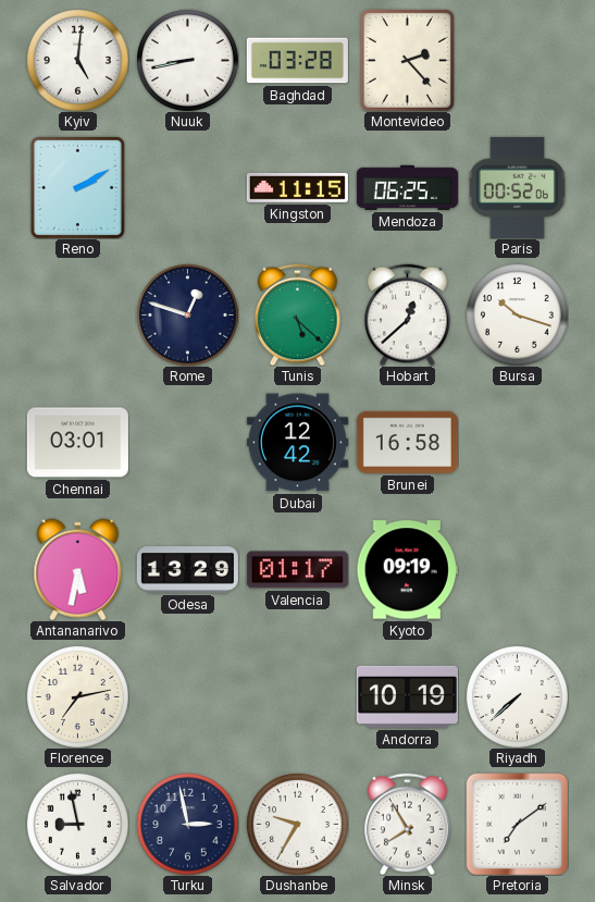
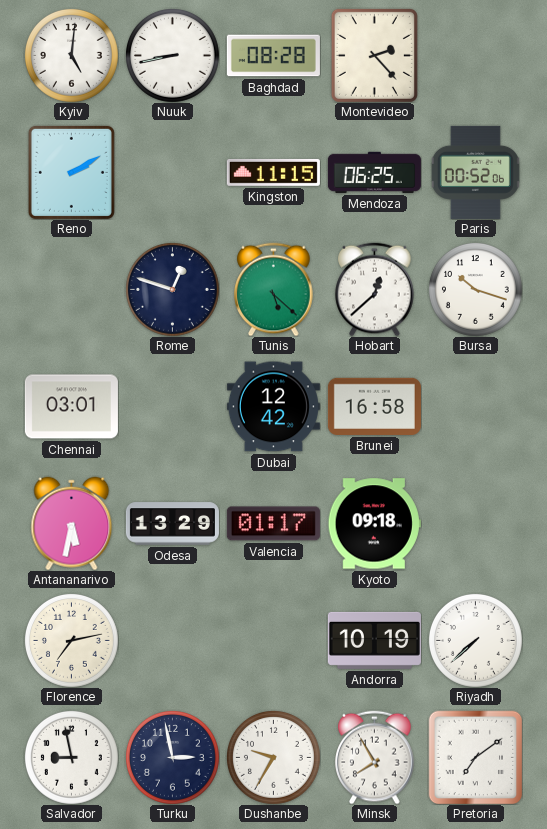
Baghdad: 03:28 -> 08:28 (273, 56)
Kyoto: 09:19 -> 09:18 (374, 524)
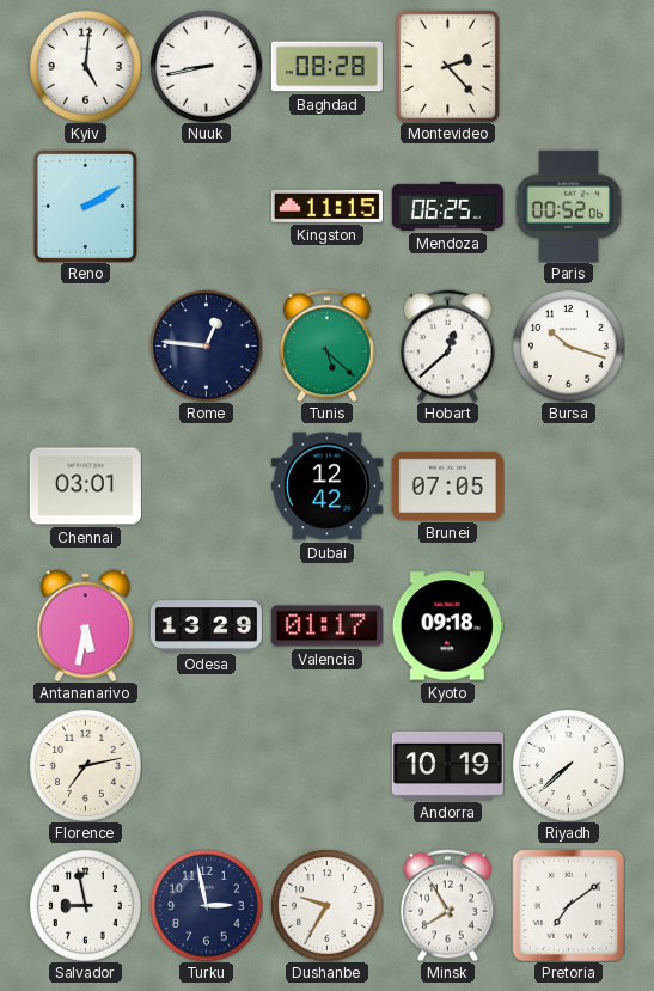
Rome: 12:48 -> 12:46 (206, 345)
Brunei: 16:58 -> 07:05 (447, 485)
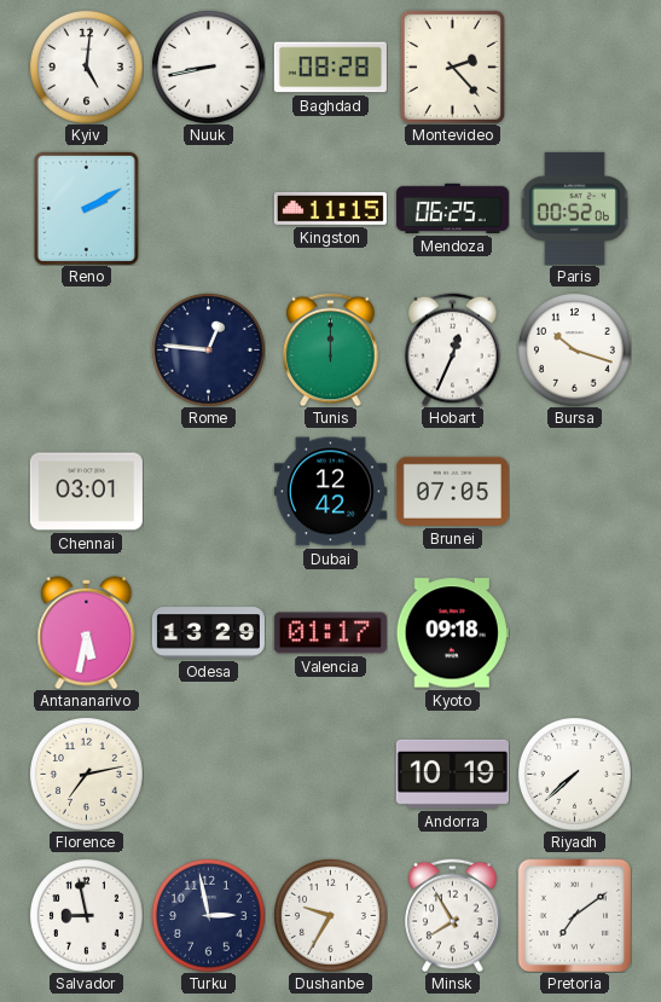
Tunis: 5:22 -> 12:00 (331, 349)
Hobart: 12:38 -> 12:34 (453, 349)
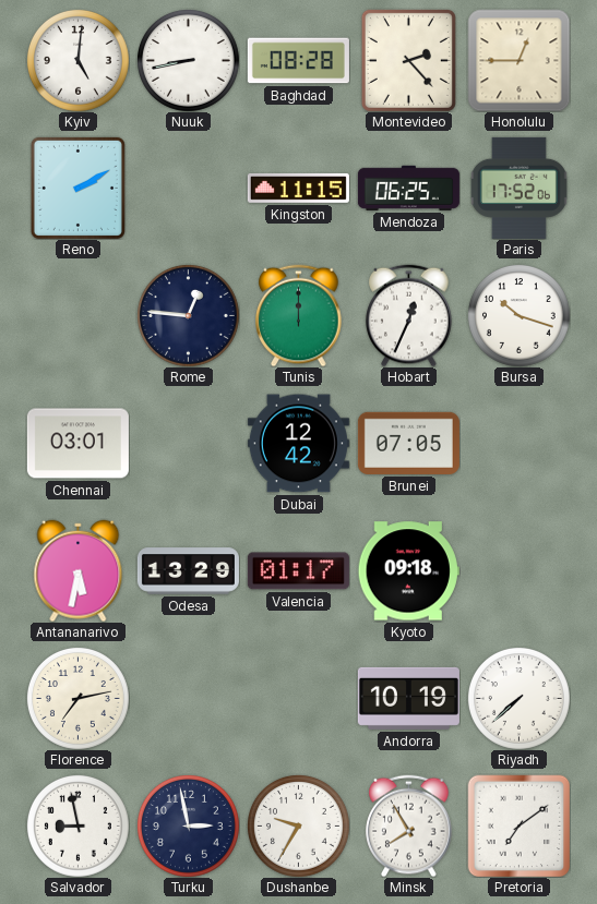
Honolulu: none -> 12:45 (518, 60)
Paris: 00:52 -> 17:52 (518, 188)
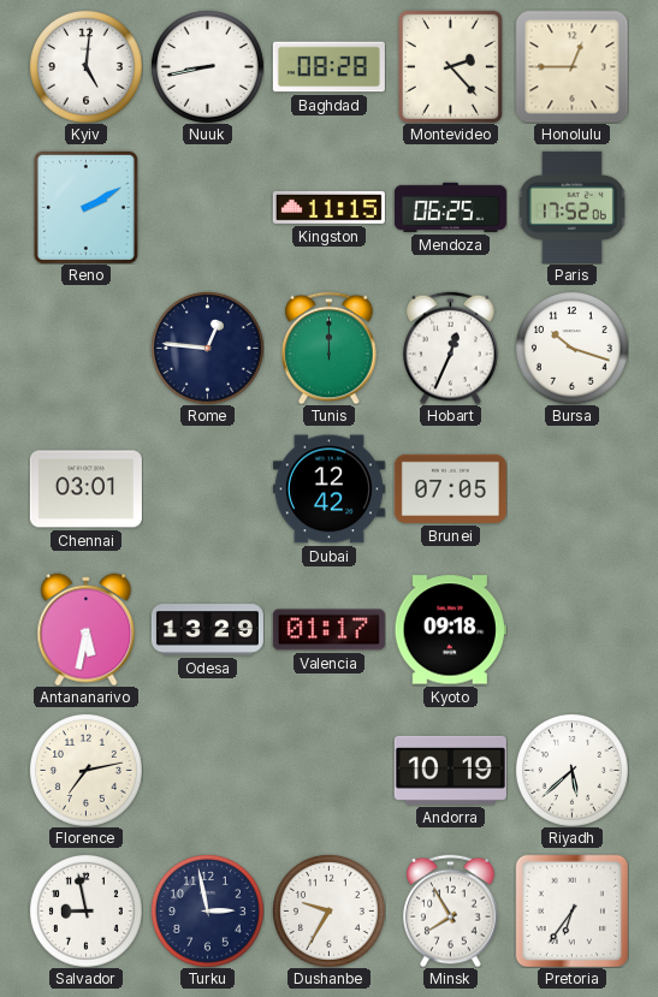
Riyadh: 7:38 -> 5:38 (571, 770)
Pretoria: 7:09 -> 6:36 (571, 910)
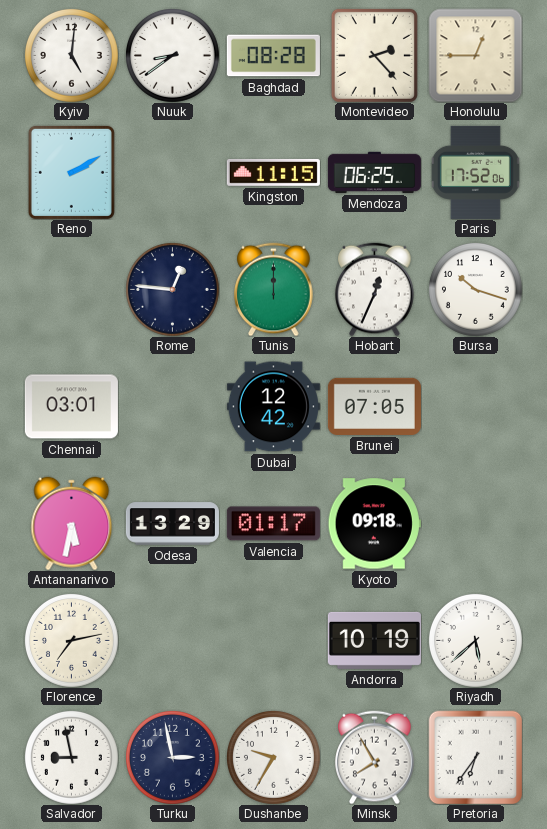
Nuuk: 8:43 -> 8:39 (172, 55)
